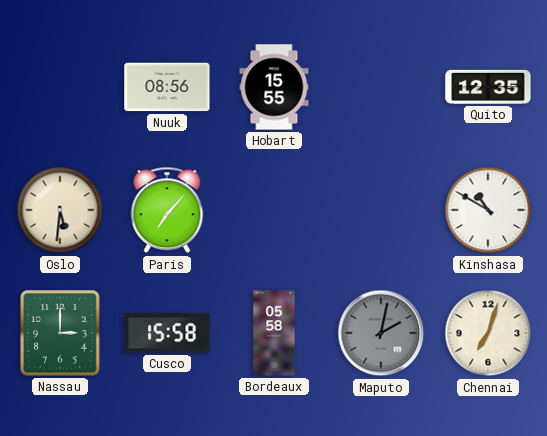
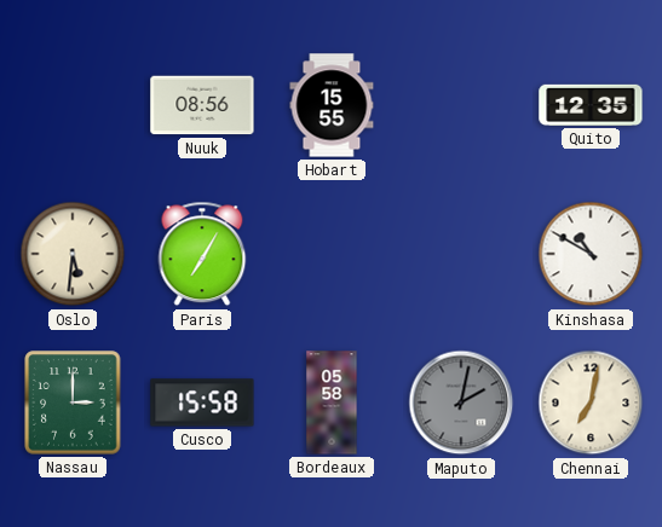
Paris: 7:07 -> 7:05 (202, 254)
Chennai: 7:03 -> 7:02 (591, 403)
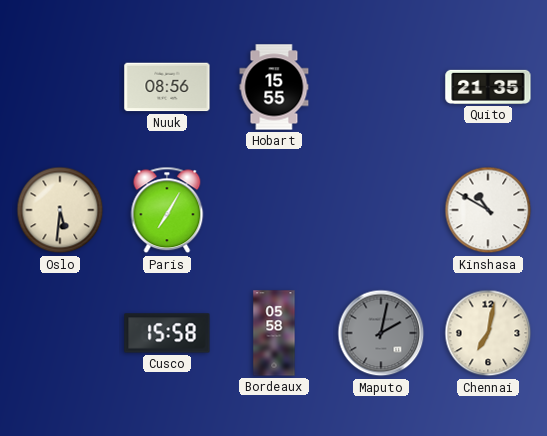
Quito: 12:35 -> 21:35 (488, 87)
Nassau: 3:00 -> none (73, 403)
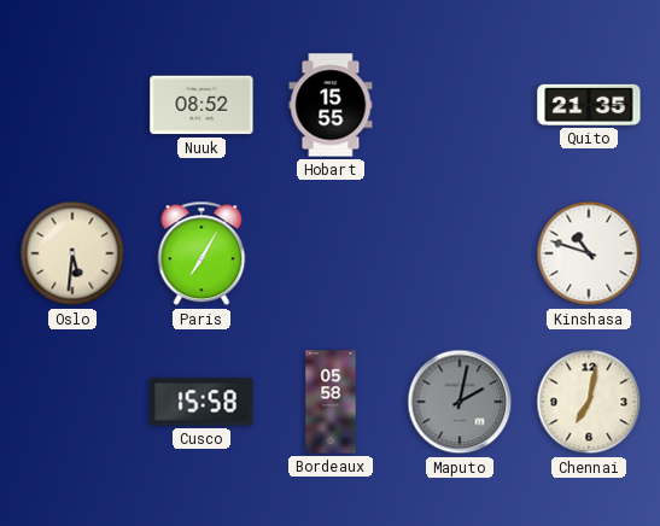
Nuuk: 08:56 -> 08:52 (201, 105)
Kinshasa: 10:50 -> 10:48 (589, 253)
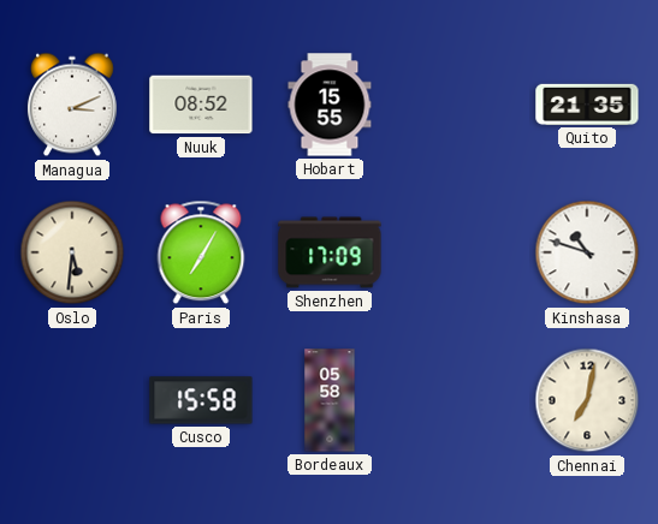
Managua: none -> 3:11 (72, 105)
Shenzhen: none -> 17:09 (330, 252)
Maputo: 2:02 -> none (460, 402)
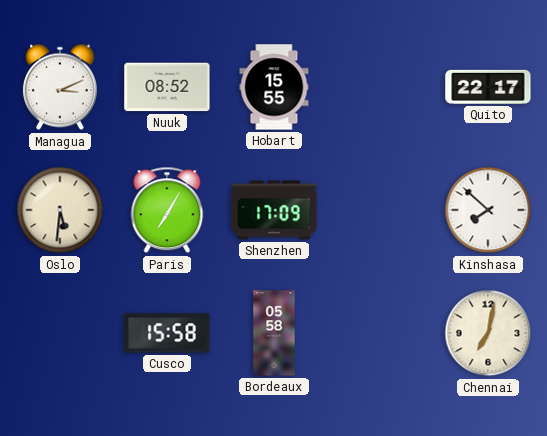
Quito: 21:35 -> 22:17 (488, 87)
Kinshasa: 10:48 -> 7:52 (488, 210)
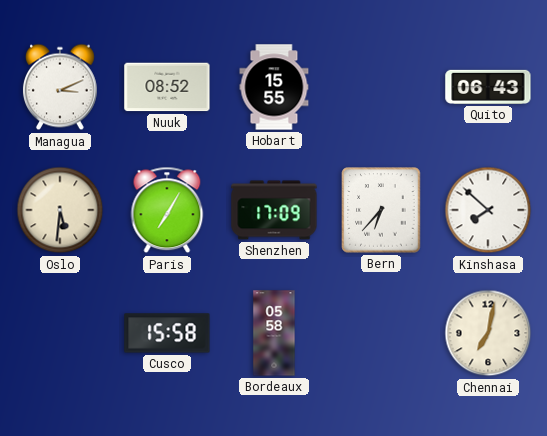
Quito: 22:17 -> 06:43 (488, 87)
Bern: none -> 6:37 (381, 210)
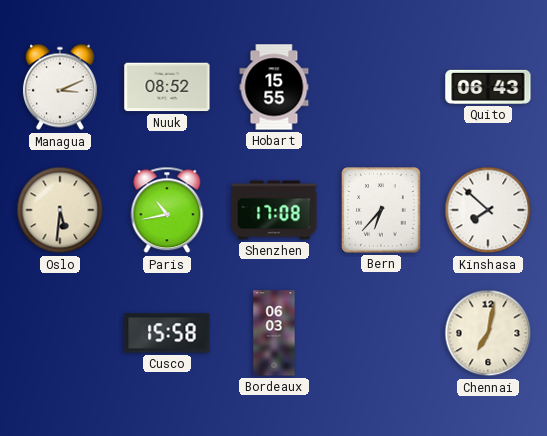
Paris: 7:05 -> 10:43 (167, 210)
Shenzhen: 17:09 -> 17:08 (274, 210)
Bordeaux: 05:58 -> 06:03 (274, 333)
